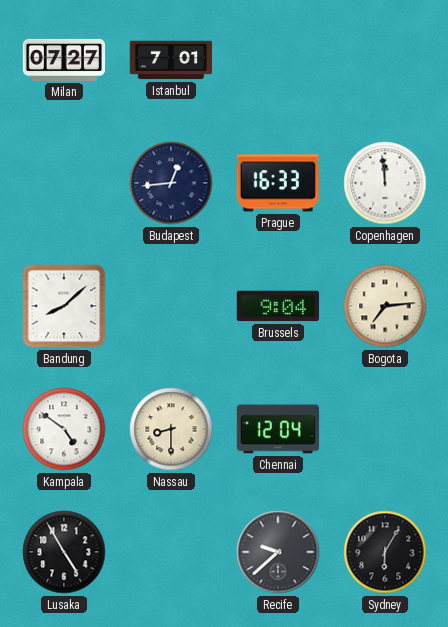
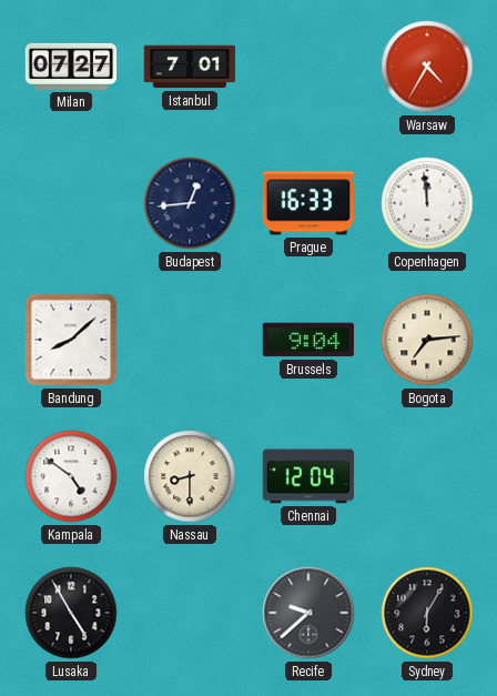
Warsaw: none -> 4:35 (427, 67)
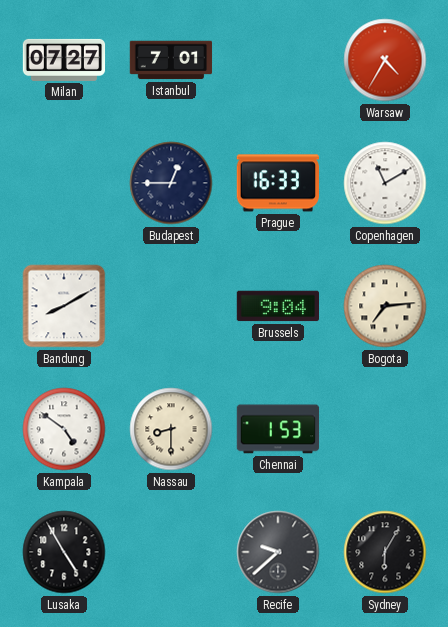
Budapest: 12:44 -> 12:45 (171, 183)
Copenhagen: 11:59 -> 11:10 (385, 183)
Bandung: 8:08 -> 8:10 (64, 306)
Chennai: 12:04 -> 1:53 (278, 429)
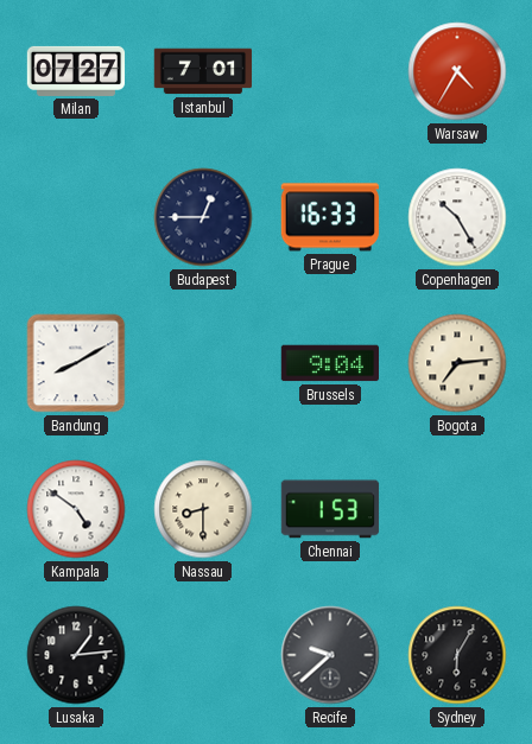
Copenhagen: 11:10 -> 10:25 (457, 217)
Lusaka: 4:55 -> 1:14 (76, 655)
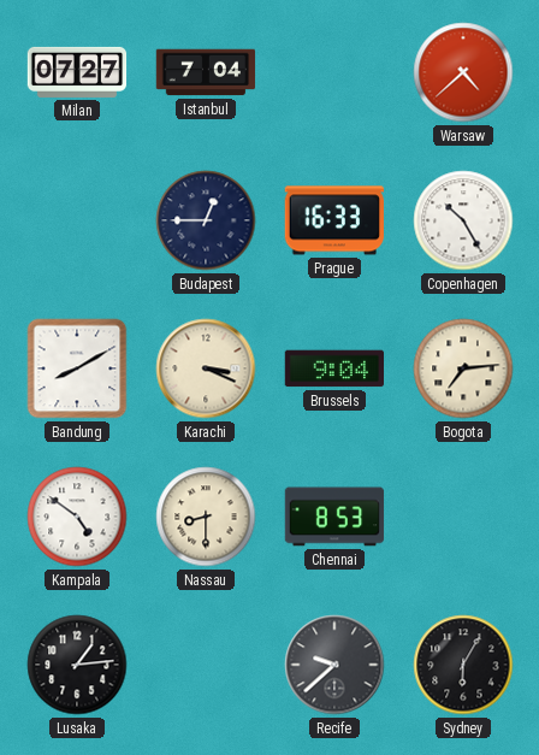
Istanbul: 7:01 -> 7:04 (206, 72)
Warsaw: 4:35 -> 4:38 (463, 72)
Karachi: none -> 3:19 (206, 368)
Chennai: 1:53 -> 8:53 (334, 517)
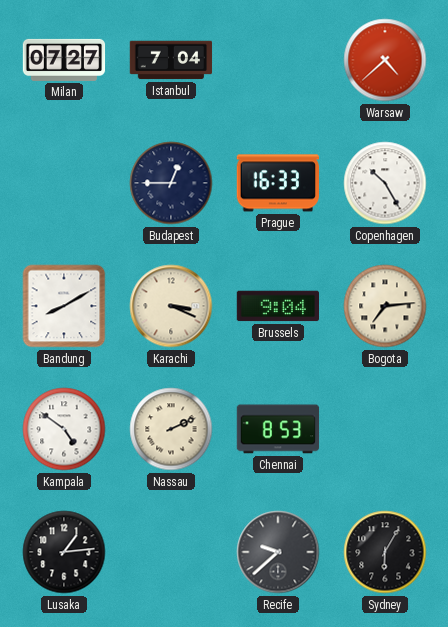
Nassau: 8:30 -> 2:11 (171, 429)
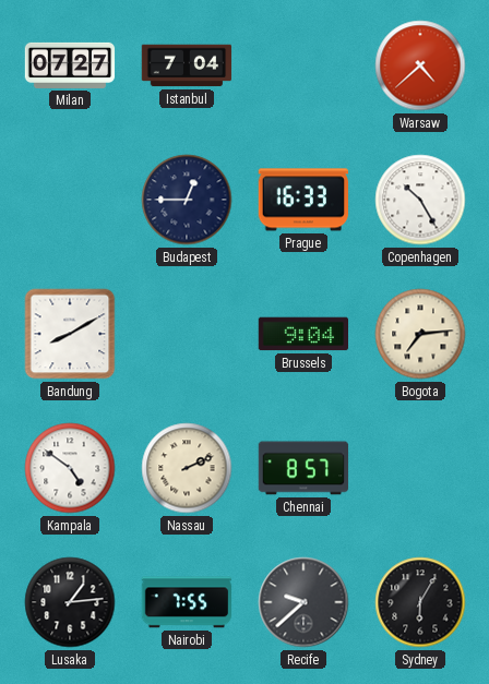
Karachi: 3:19 -> none (171, 306)
Chennai: 8:53 -> 8:57 (303, 468)
Nairobi: none -> 7:55 (187, 602)
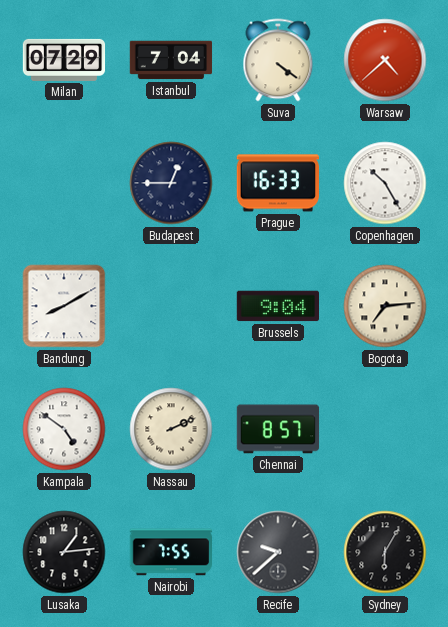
Milan: 07:27 -> 07:29 (64, 60)
Suva: none -> 4:21 (278, 60)
